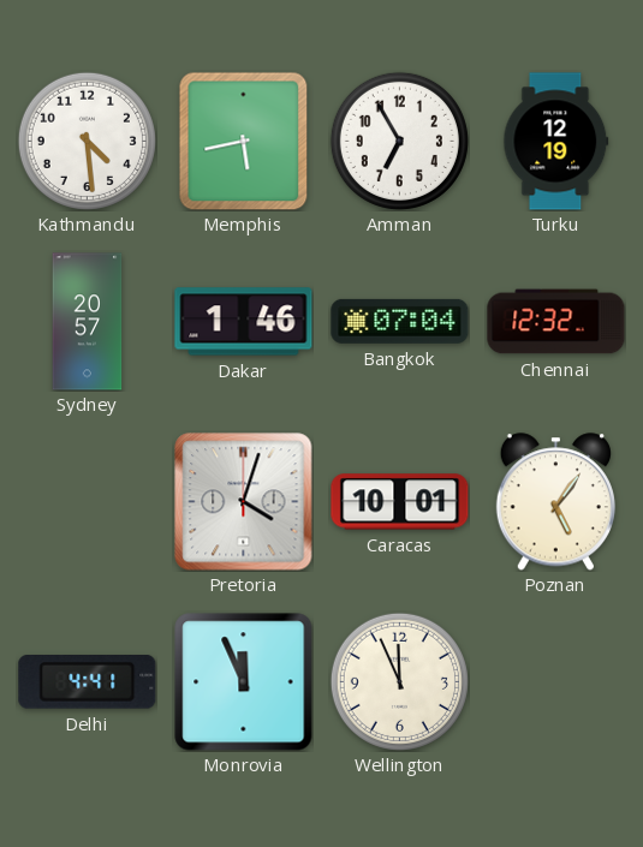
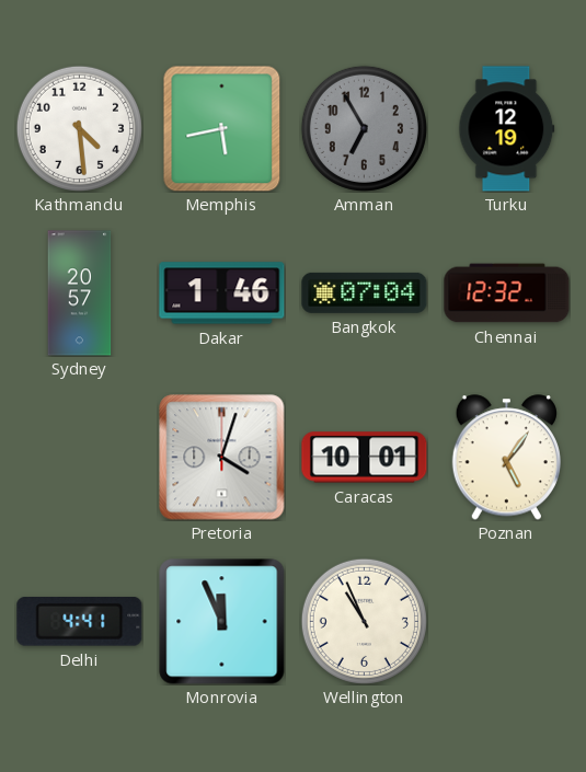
Amman dial: white -> grey (364, 128)
Wellington: 11:56 -> 10:56 (364, 621)
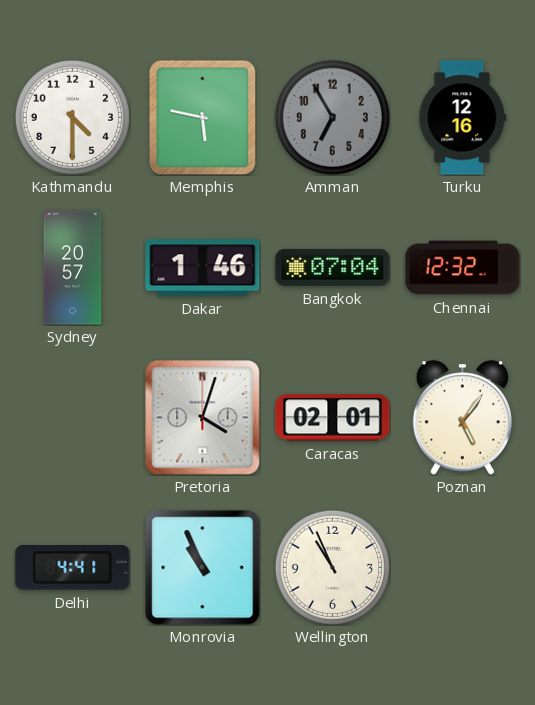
Kathmandu: 4:29 -> 4:30 (72, 117)
Memphis: 5:43 -> 5:47 (203, 117)
Turku: 12:19 -> 12:16 (463, 118)
Caracas: 10:01 -> 02:01 (333, 418)
Monrovia: 11:56 -> 10:56 (203, 568)
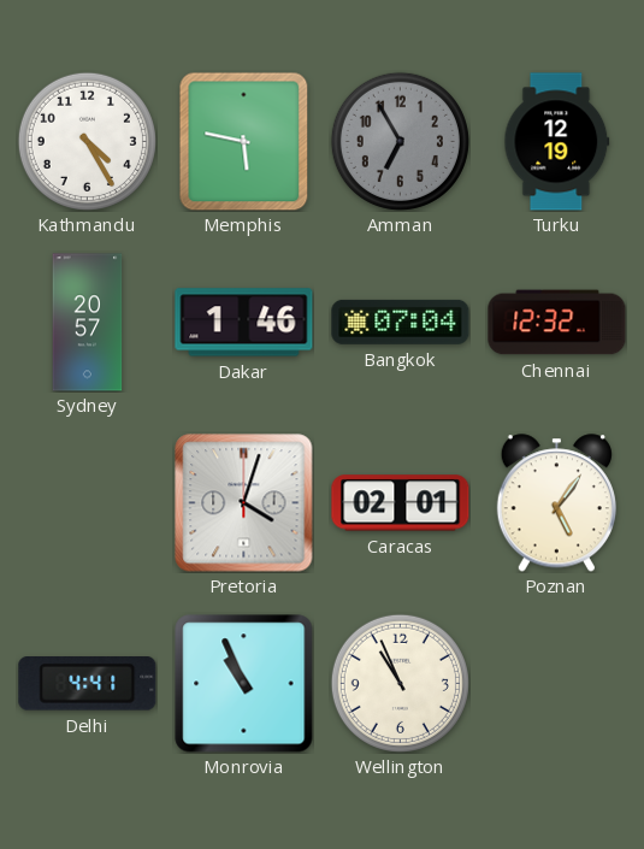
Kathmandu: 4:30 -> 4:25 (87, 141)
Turku: 12:16 -> 12:19 (557, 142)
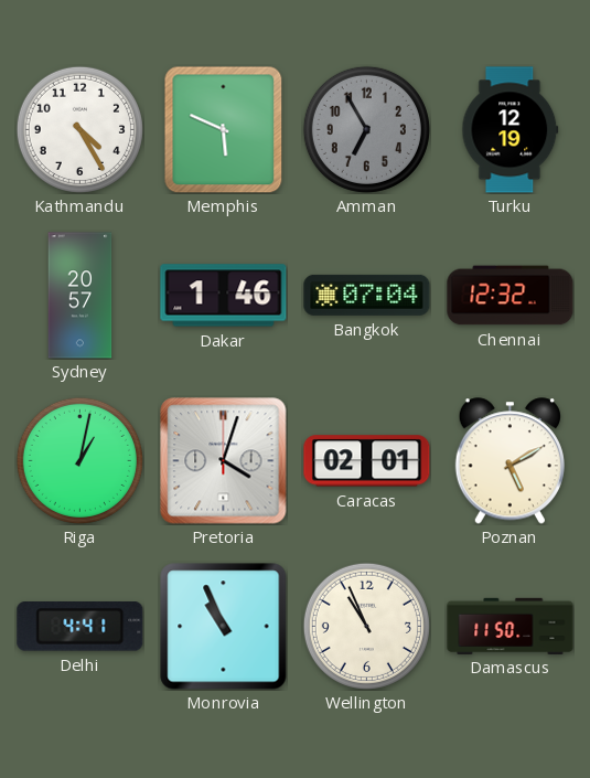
Memphis: 5:47 -> 5:49 (224, 129)
Riga: none -> 1:02 (79, 460)
Poznan: 5:06 -> 5:10 (509, 461)
Damascus: none -> 11:50 (511, 626)
